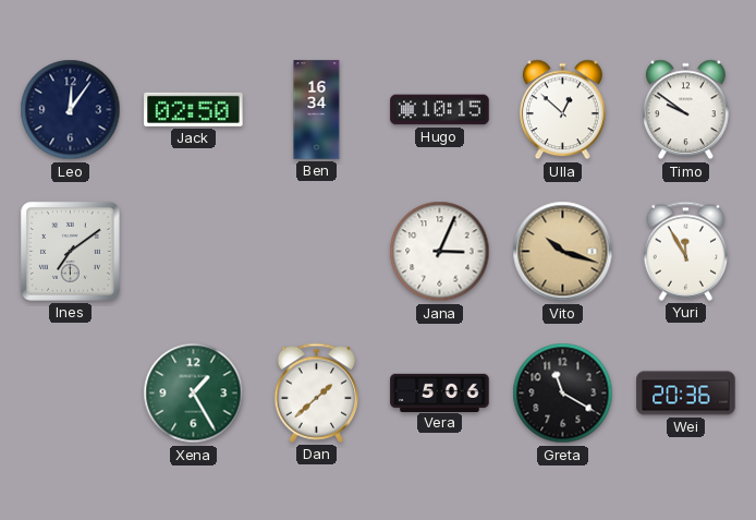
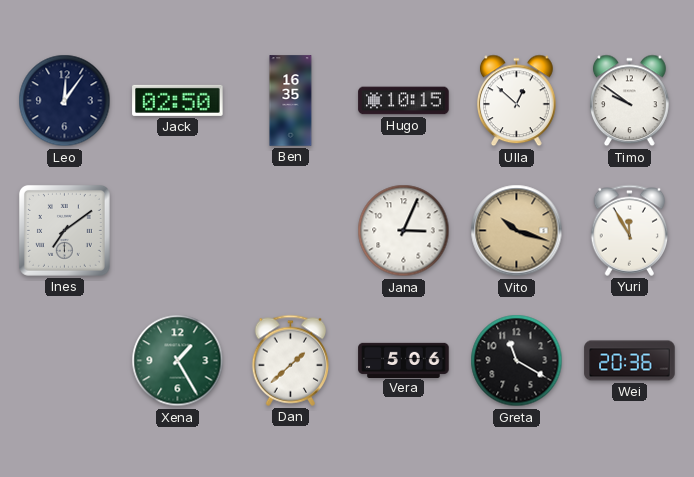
Ben: 16:34 -> 16:35 (291, 101)
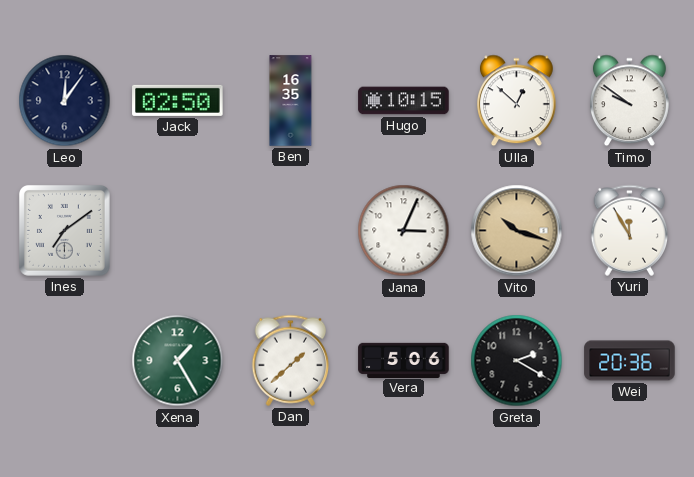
Greta: 11:20 -> 2:20 (517, 361)
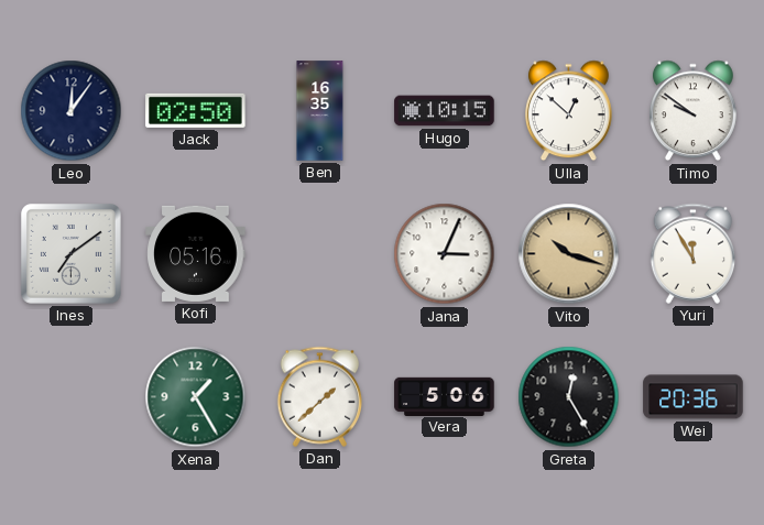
Kofi: none -> 05:16 (196, 253)
Greta: 2:20 -> 12:25 (569, 397)
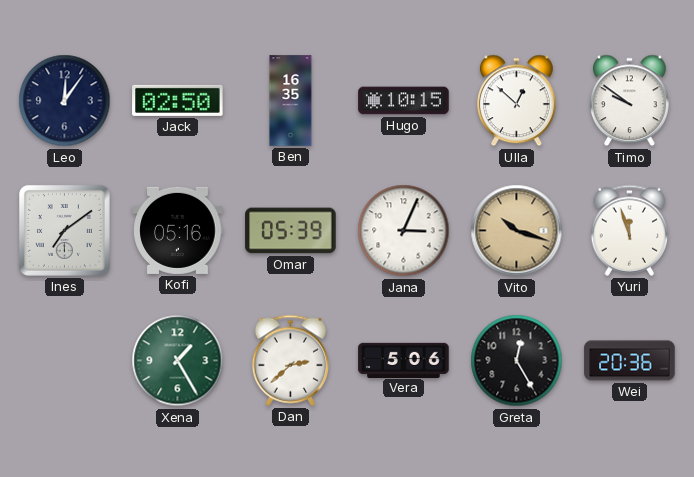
Omar: none -> 05:39 (291, 231)
Yuri: 11:55 -> 11:57 (630, 230)
Dan: 1:38 -> 2:38 (291, 360)
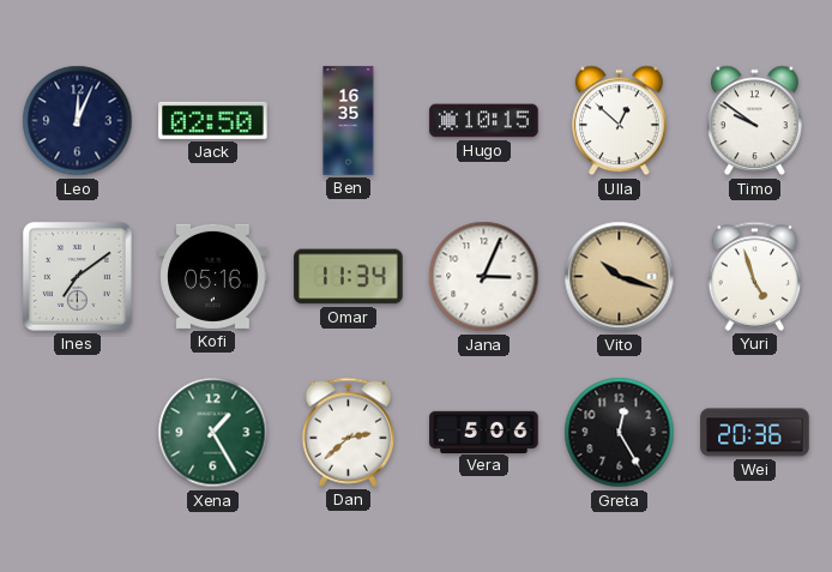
Leo: 12:06 -> 12:04 (78, 121)
Omar: 05:39 -> 11:34 (349, 277)
Yuri: 11:57 -> 4:57 (755, 276)
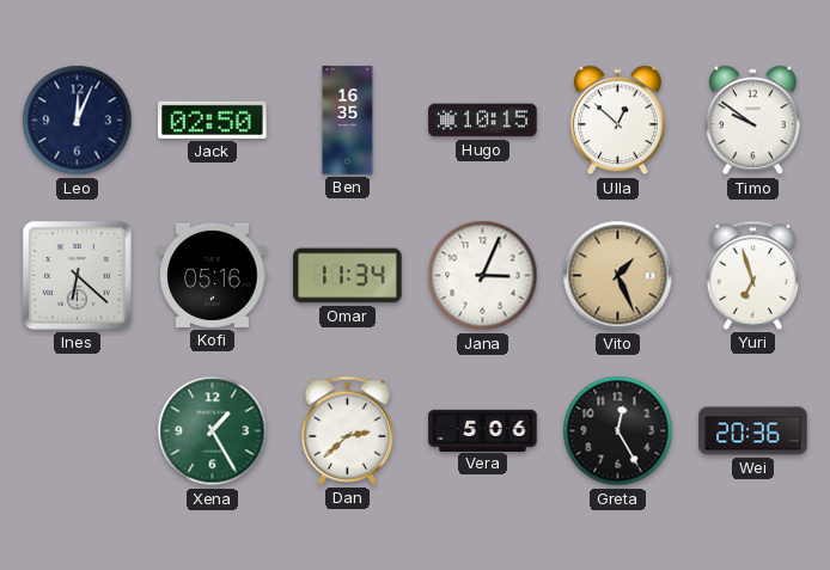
Ines: 7:09 -> 6:22 (77, 275)
Vito: 10:18 -> 1:26 (618, 276)
Yuri: 4:57 -> 6:57 (753, 275)
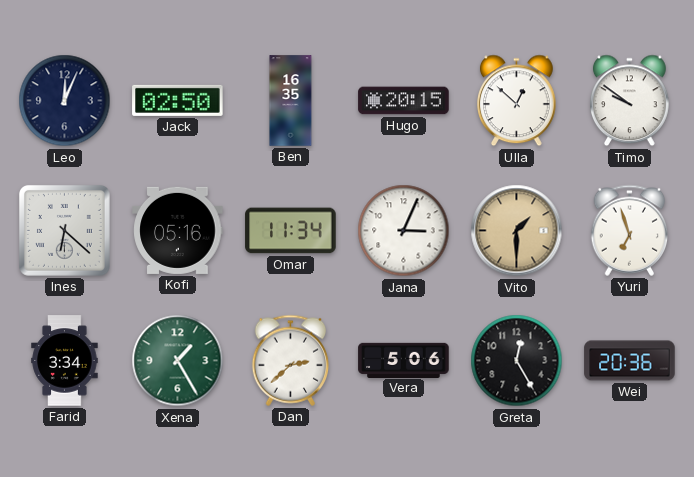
Hugo: 10:15 -> 20:15 (404, 101)
Vito: 1:26 -> 1:30 (517, 231)
Farid: none -> 3:34 (65, 361)
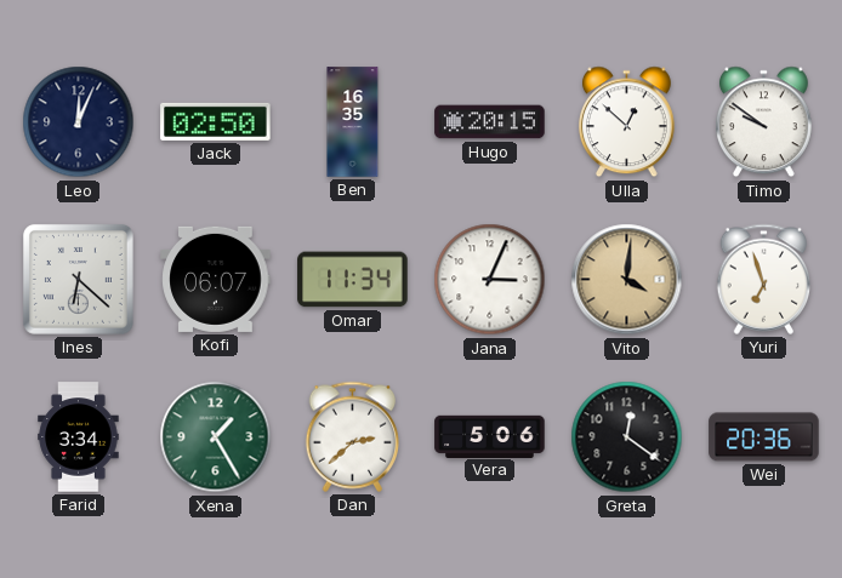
Kofi: 05:16 -> 06:07 (216, 279)
Vito: 1:30 -> 4:01 (627, 280)
Greta: 12:25 -> 12:21 (627, 437)
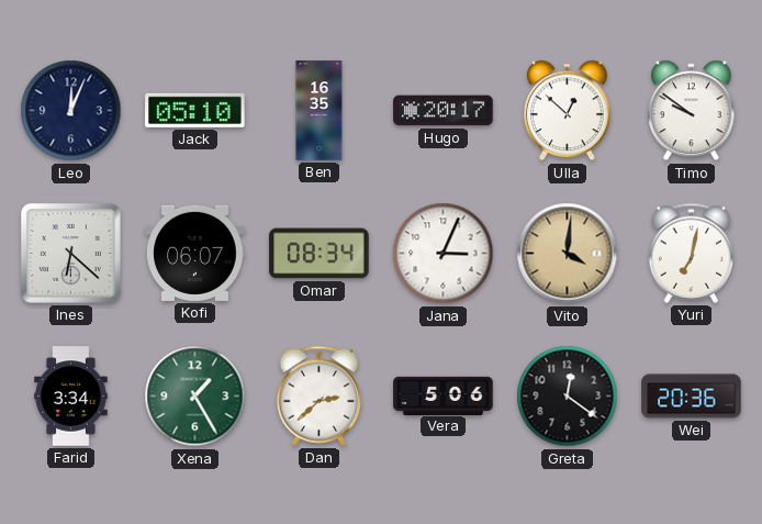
Jack: 02:50 -> 05:10 (195, 110)
Hugo: 20:15 -> 20:17 (444, 111)
Omar: 11:34 -> 08:34 (320, 254)
Yuri: 6:57 -> 7:02 (692, 253)
